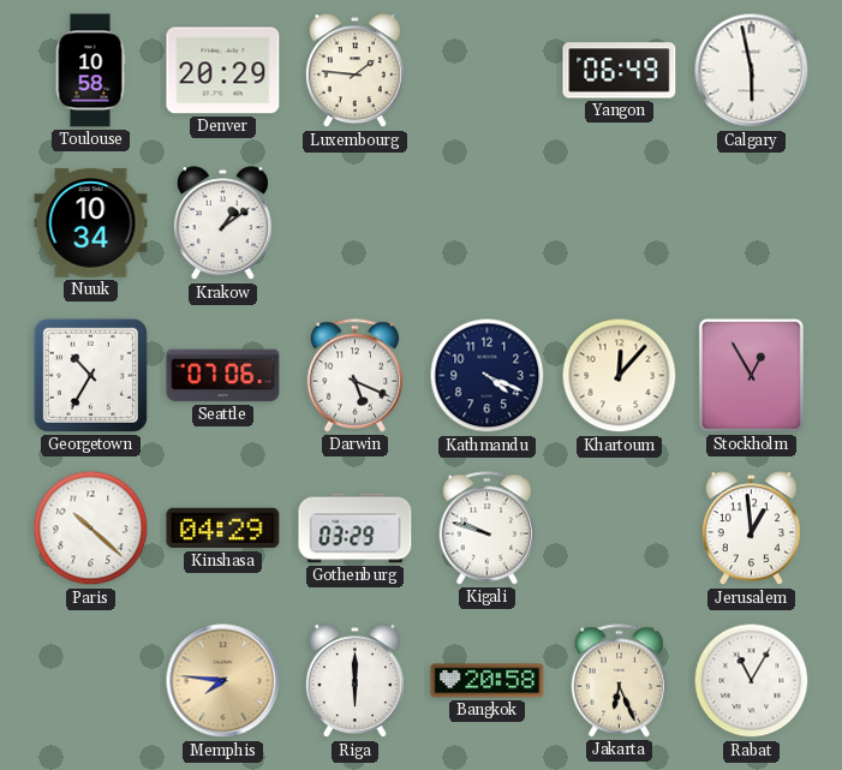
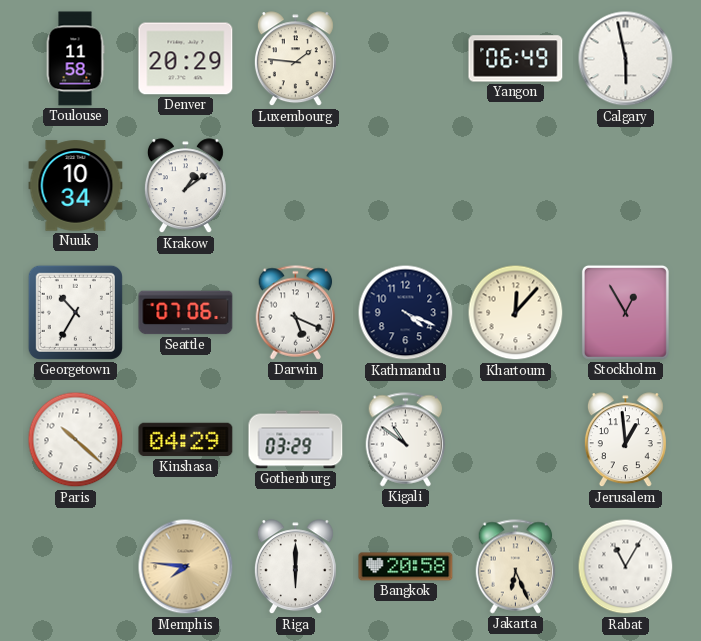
Toulouse: 10:58 -> 11:58 (75, 59)
Kigali: 9:48 -> 10:51 (406, 440)
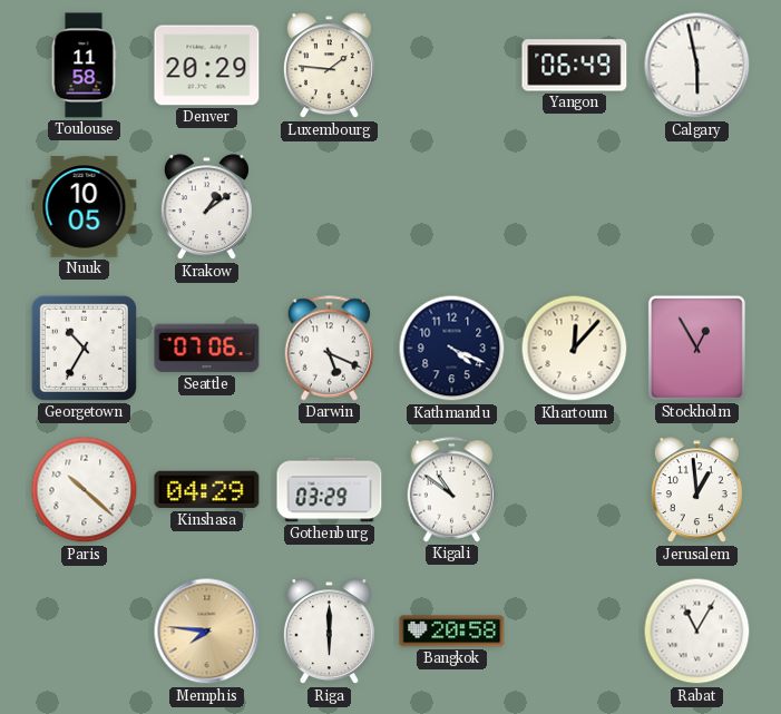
Nuuk: 10:34 -> 10:05 (85, 207)
Jakarta: 6:26 -> none (516, 567)
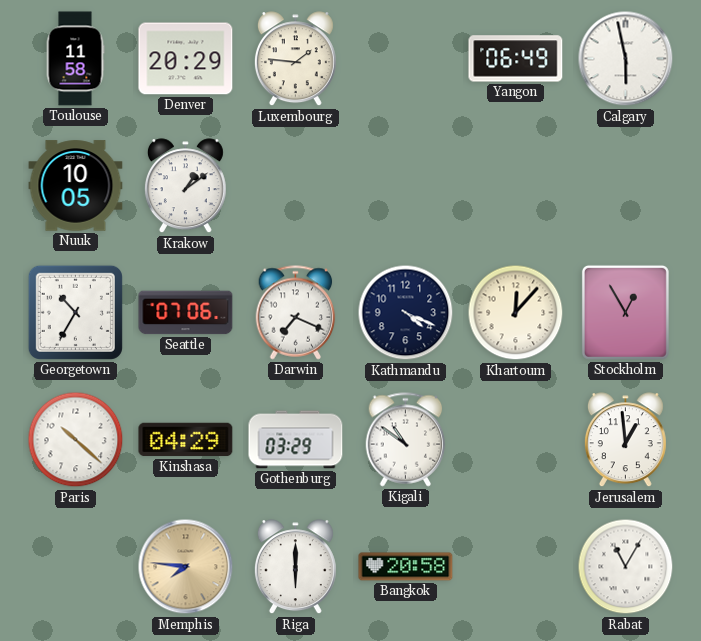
Darwin: 5:19 -> 7:19 (296, 313)
